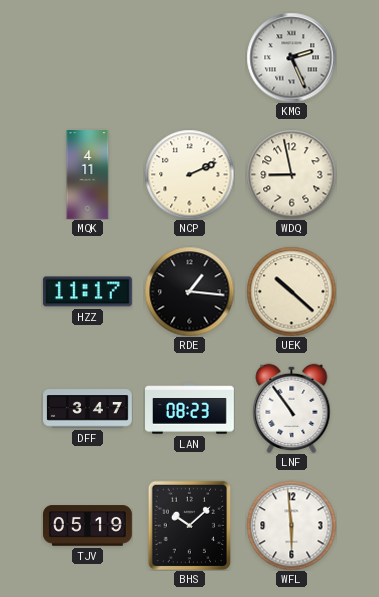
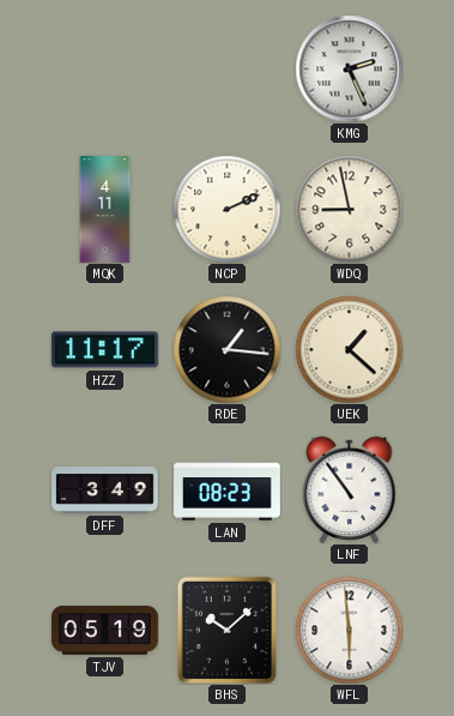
UEK: 10:22 -> 1:22 (349, 349)
DFF: 3:47 -> 3:49 (105, 491)
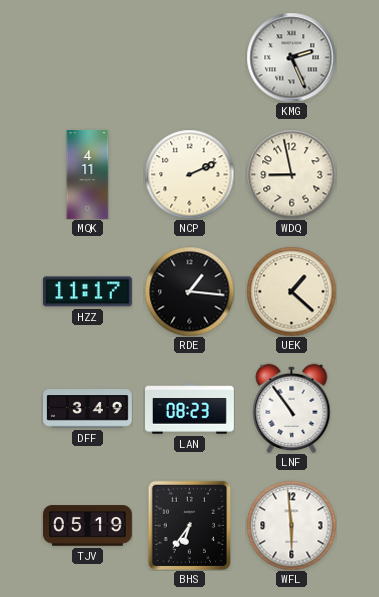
BHS: 10:08 -> 6:36 (190, 525)
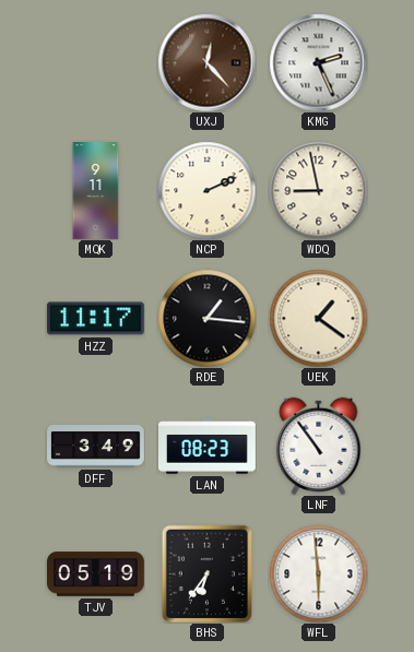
UXJ: none -> 12:23 (206, 62)
MQK: 4:11 -> 9:11 (96, 191)
UEK: 1:22 -> 1:21 (318, 318)
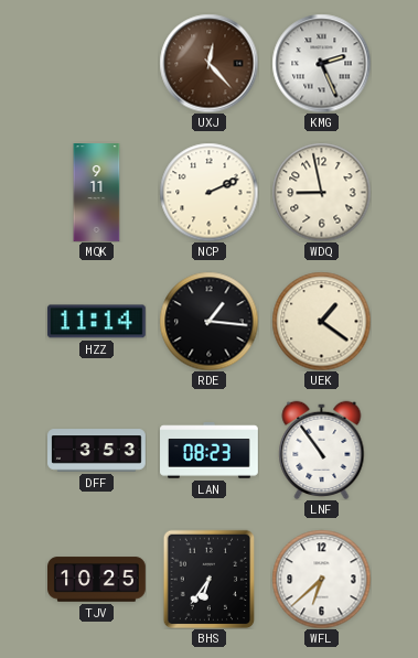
HZZ: 11:17 -> 11:14 (96, 322)
DFF: 3:49 -> 3:53 (97, 451)
TJV: 05:19 -> 10:25 (97, 580)
WFL: 5:59 -> 6:38 (321, 579)
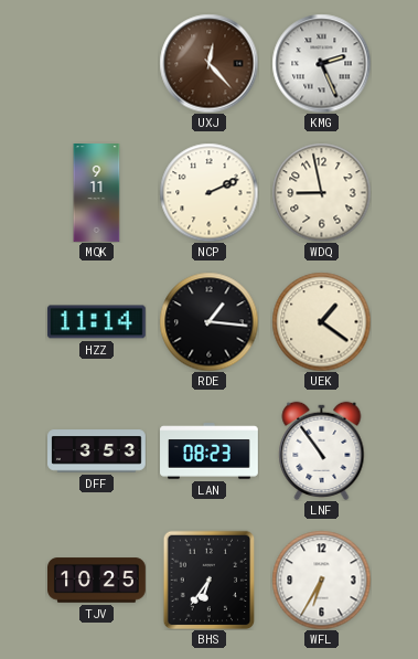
WFL: 6:38 -> 6:35 (321, 580)
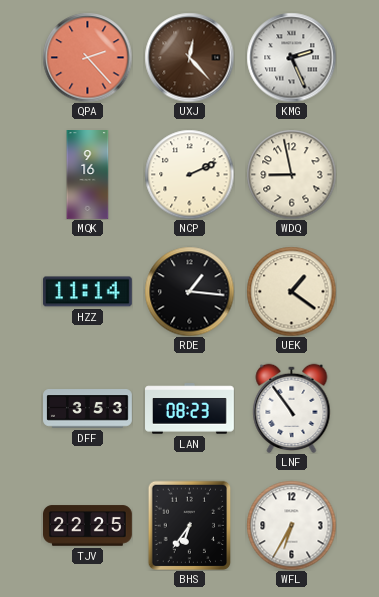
QPA: none -> 2:23 (87, 57)
MQK: 9:11 -> 9:16 (88, 175)
TJV: 10:25 -> 22:25 (88, 526)
